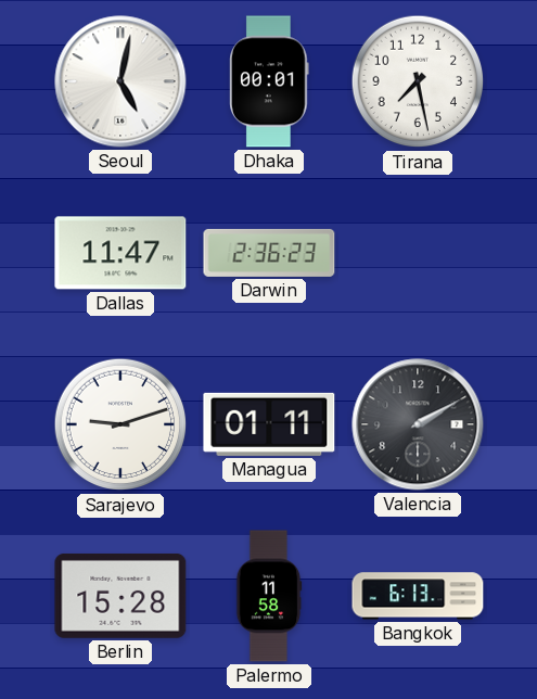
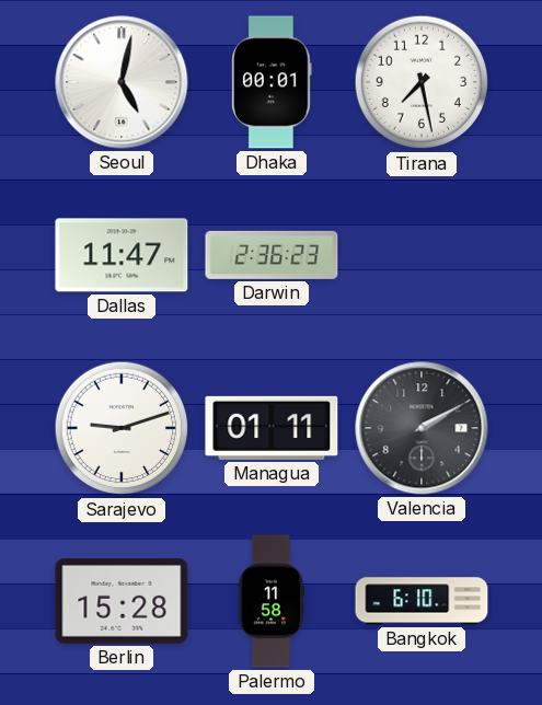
Bangkok: 6:13 -> 6:10 (422, 601)
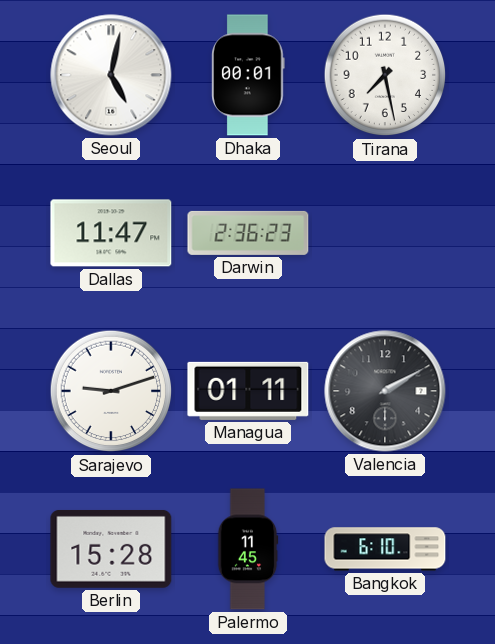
Palermo: 11:58 -> 11:45 (248, 549)
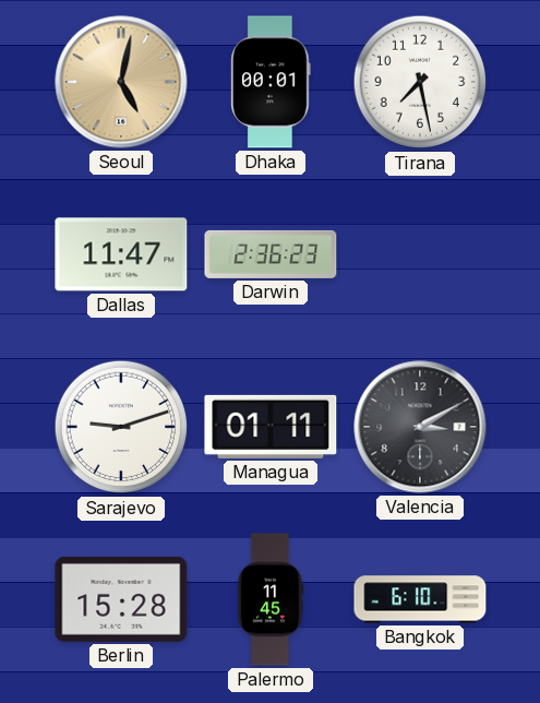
Seoul dial: white -> champagne (121, 82)
Valencia: 2:10 -> 3:10 (420, 427)
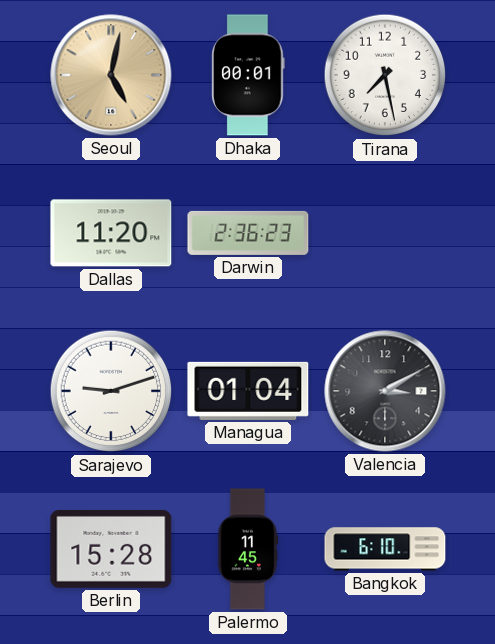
Dallas: 11:47 -> 11:20 (111, 233)
Managua: 01:11 -> 01:04 (248, 391)
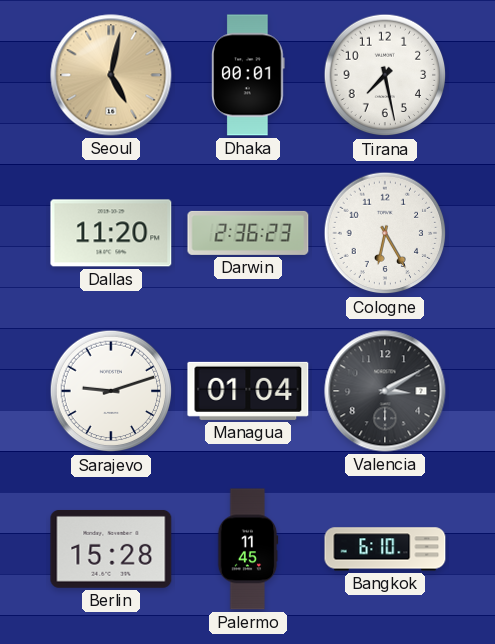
Cologne: none -> 6:25 (385, 233)
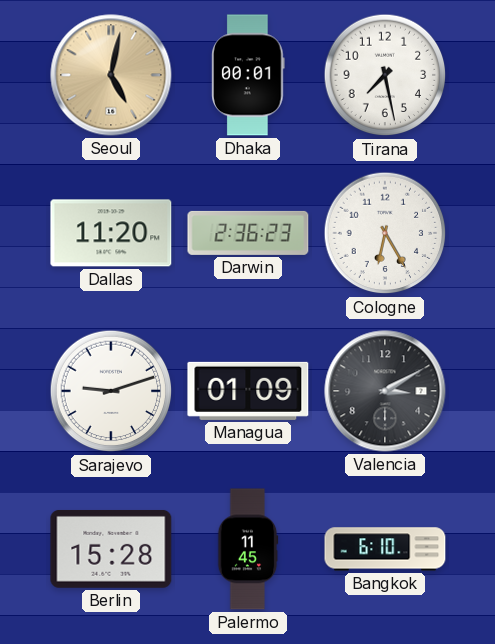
Managua: 01:04 -> 01:09 (248, 391)
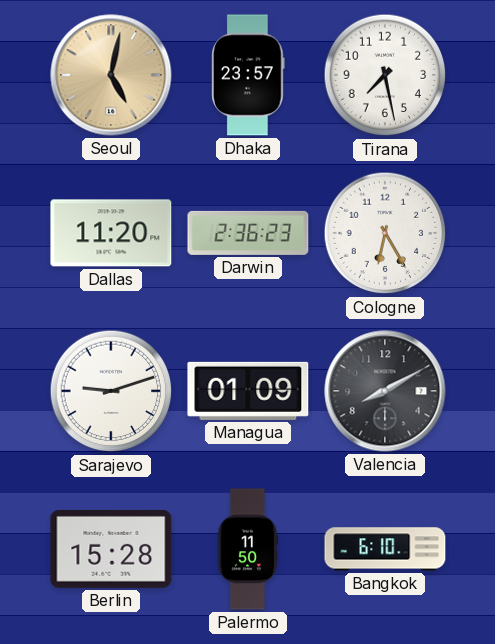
Dhaka: 00:01 -> 23:57 (248, 75)
Valencia: 3:10 -> 8:10 (385, 391)
Palermo: 11:45 -> 11:50 (248, 549)
